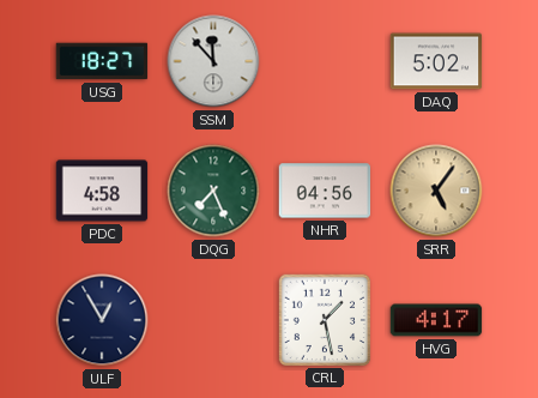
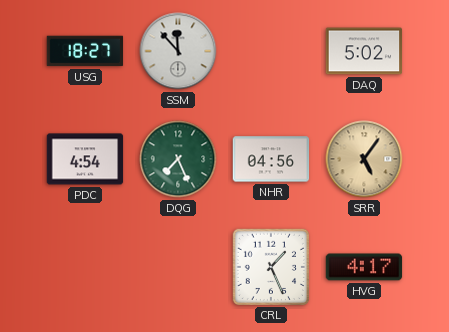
PDC: 4:58 -> 4:54 (85, 159)
ULF: 12:55 -> none (102, 320)
CRL: 1:28 -> 1:26 (270, 266)
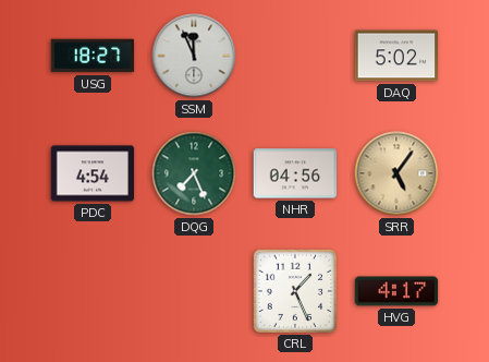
SSM: 11:53 -> 11:56 (194, 56)
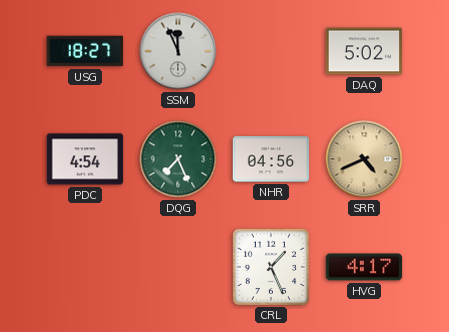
SRR: 5:06 -> 4:41 (364, 159)
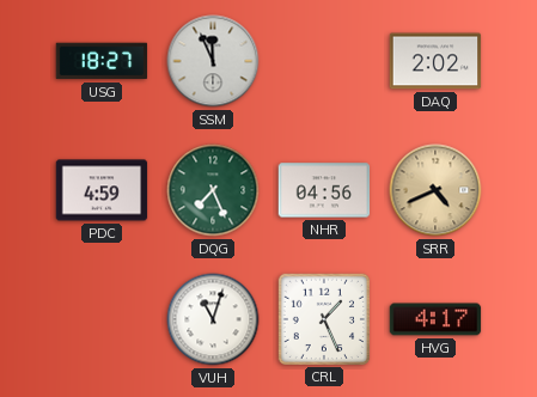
DAQ: 5:02 -> 2:02 (435, 61)
PDC: 4:54 -> 4:59 (102, 190)
VUH: none -> 11:03 (213, 319)
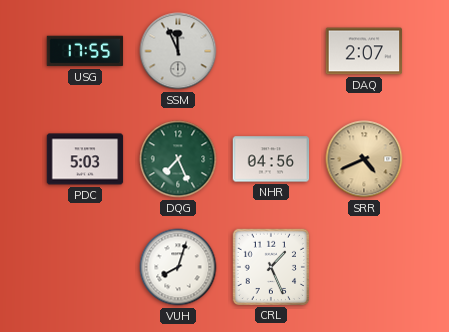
USG: 18:27 -> 17:55 (85, 51)
DAQ: 2:02 -> 2:07 (364, 51)
PDC: 4:59 -> 5:03 (85, 159)
VUH: 11:03 -> 8:03 (178, 267)
HVG: 4:17 -> none (435, 319)
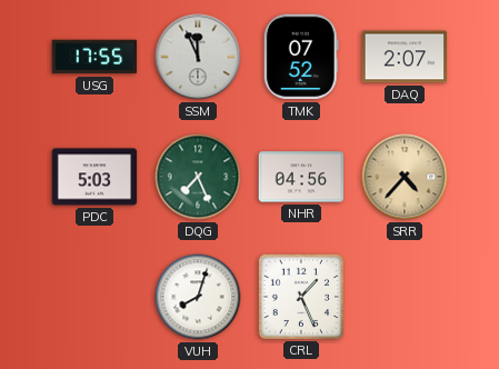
TMK: none -> 07:52 (301, 57)
SRR: 4:41 -> 4:37 (405, 177)
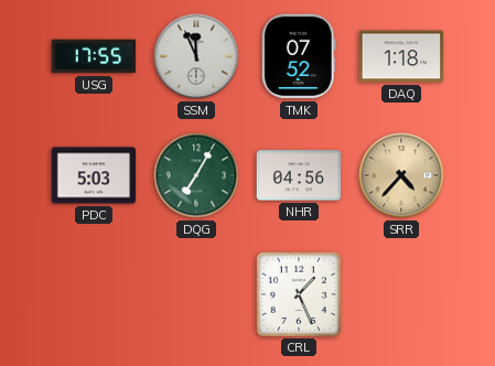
DAQ: 2:07 -> 1:18 (401, 56)
DQG: 7:26 -> 7:05 (196, 175)
VUH: 8:03 -> none (198, 297)
